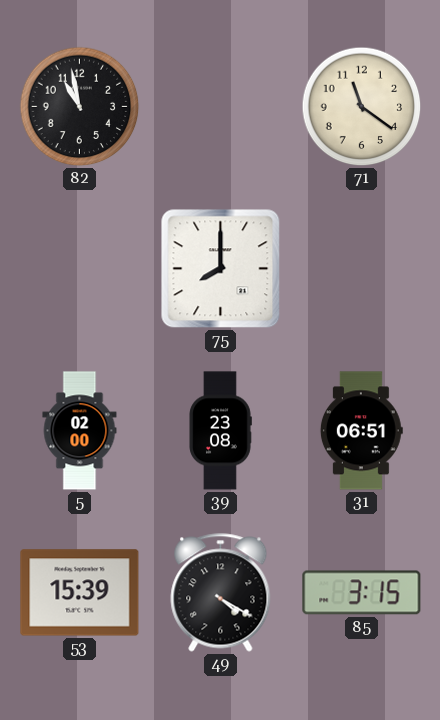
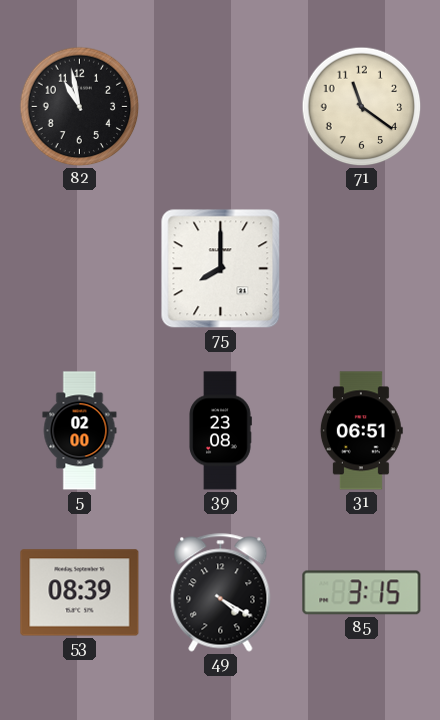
53: 15:39 -> 08:39 (80, 593)
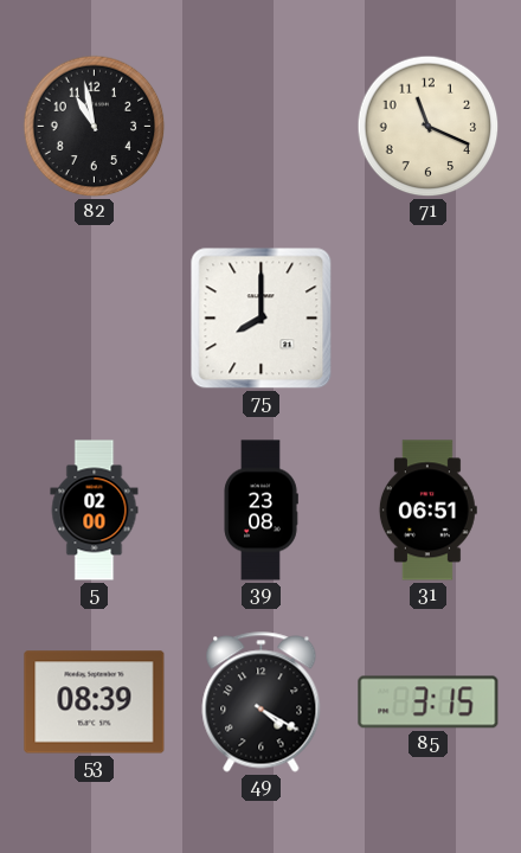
71: 11:21 -> 11:19 (429, 127)
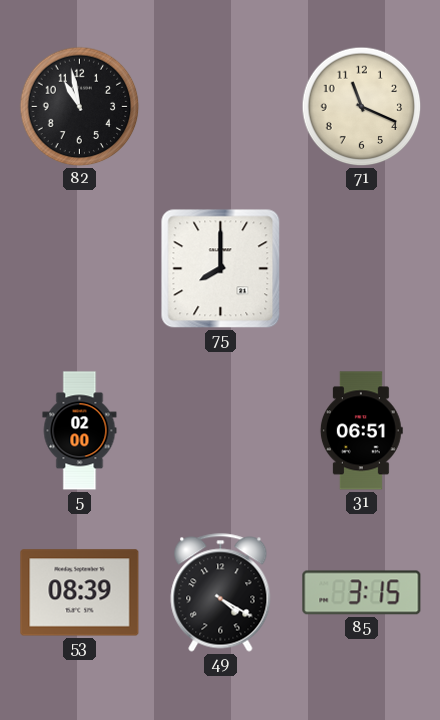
39: 23:08 -> none (260, 511)
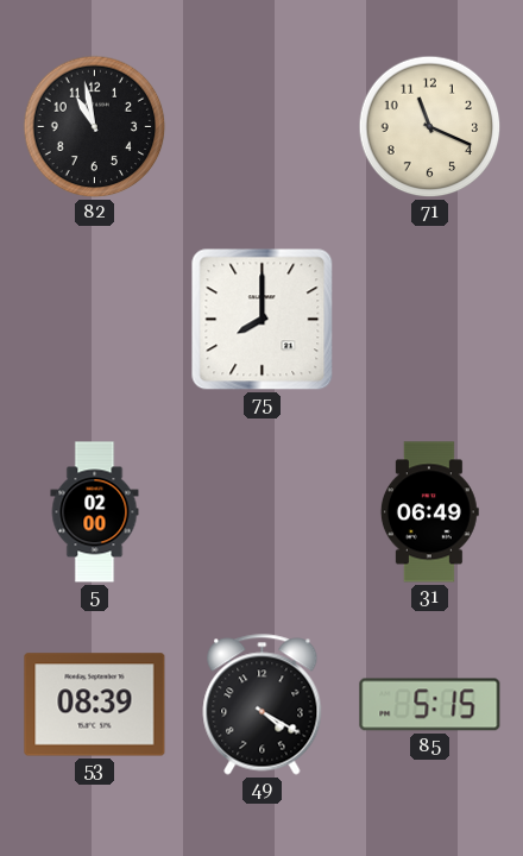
31: 06:51 -> 06:49 (429, 512)
85: 3:15 -> 5:15 (430, 705)
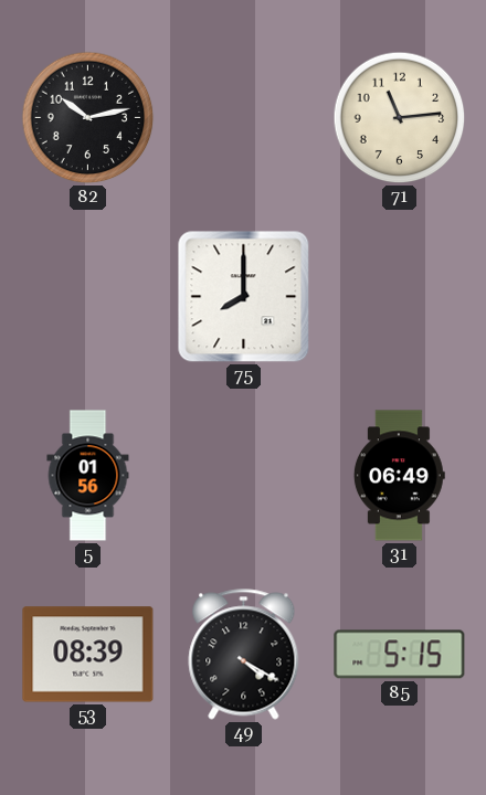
82: 10:58 -> 10:13 (88, 118)
71: 11:19 -> 11:14 (400, 118)
5: 02:00 -> 01:56 (88, 476)
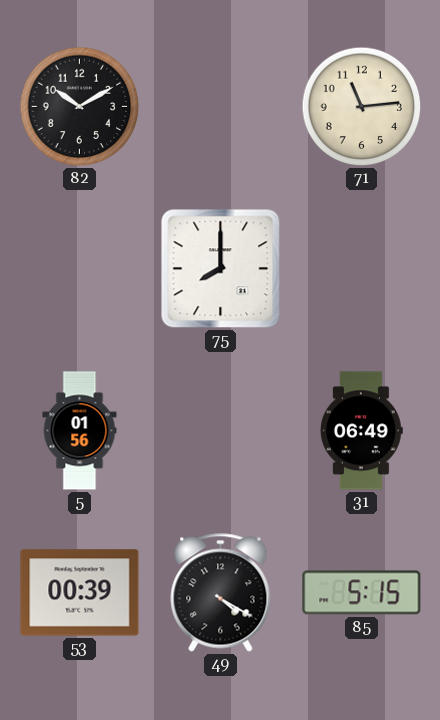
82: 10:13 -> 10:10 (80, 107)
53: 08:39 -> 00:39 (80, 593)
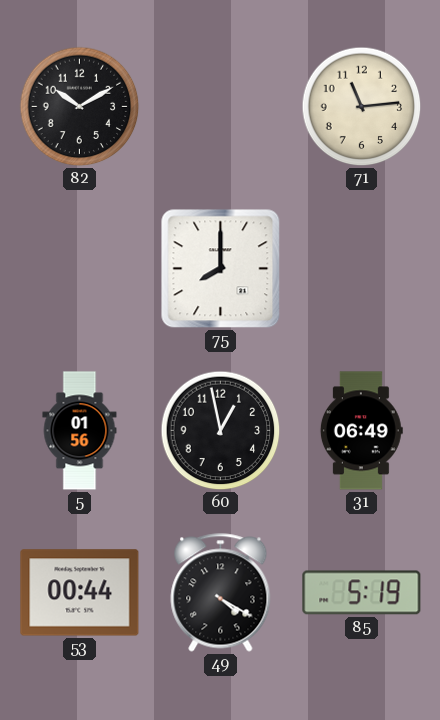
60: none -> 12:58 (221, 431)
53: 00:39 -> 00:44 (80, 593)
85: 5:15 -> 5:19 (362, 593)
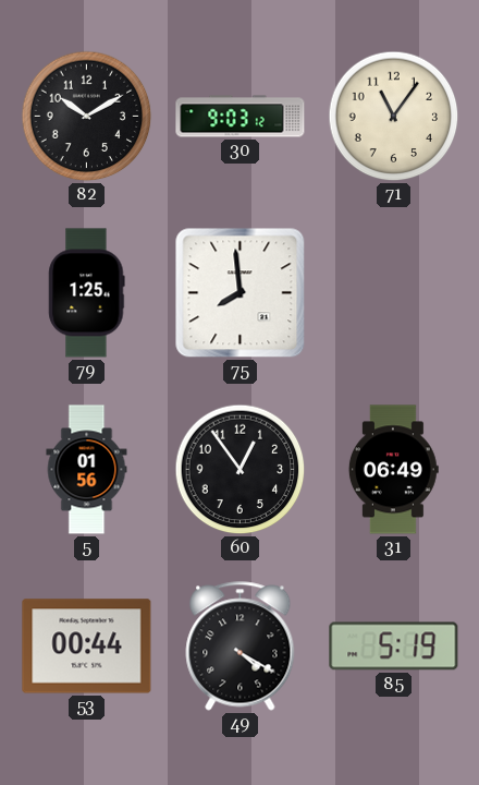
30: none -> 9:03 (241, 117)
71: 11:14 -> 11:06 (394, 117)
79: none -> 1:25 (87, 293)
75: 8:00 -> 7:59 (241, 293)
60: 12:58 -> 12:54 (241, 470)
